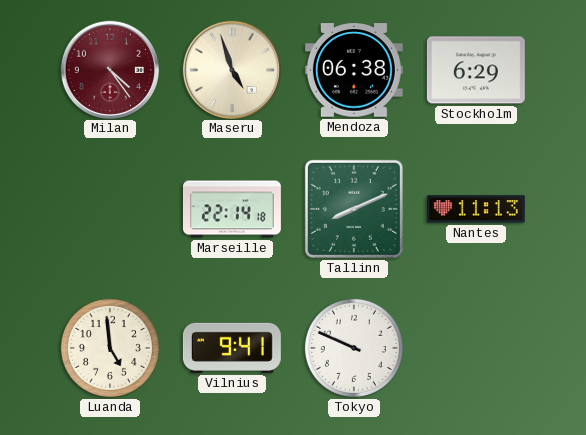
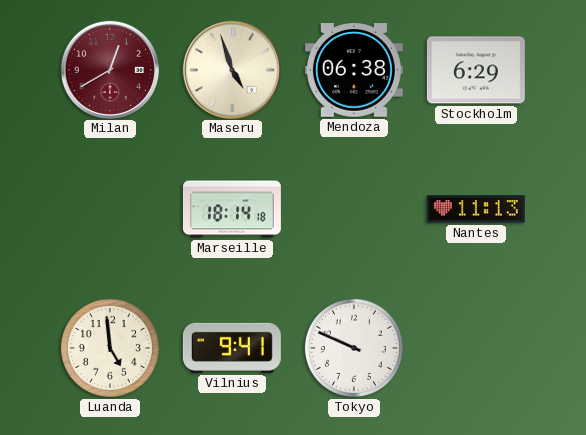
Milan: 4:24 -> 12:40 (109, 69)
Marseille: 22:14 -> 18:14 (232, 209)
Tallinn: 8:11 -> none (354, 209)
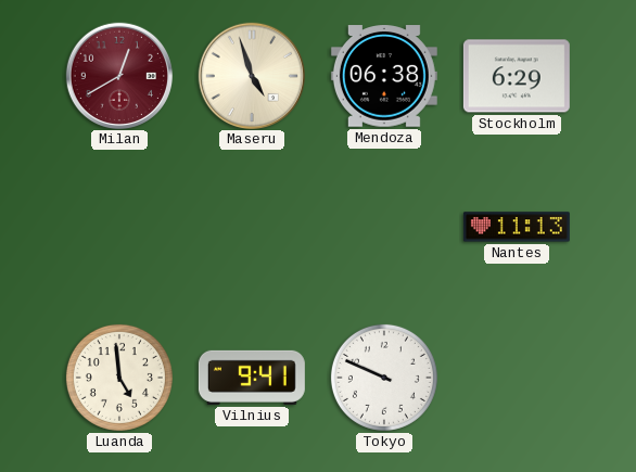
Marseille: 18:14 -> none (232, 209)
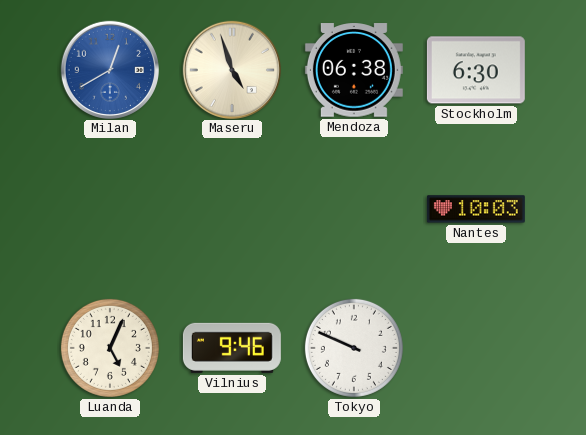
Milan dial: burgundy -> blue (109, 69)
Stockholm: 6:29 -> 6:30 (476, 70)
Nantes: 11:13 -> 10:03 (476, 209)
Luanda: 4:59 -> 5:04 (110, 348)
Vilnius: 9:41 -> 9:46 (232, 348)
